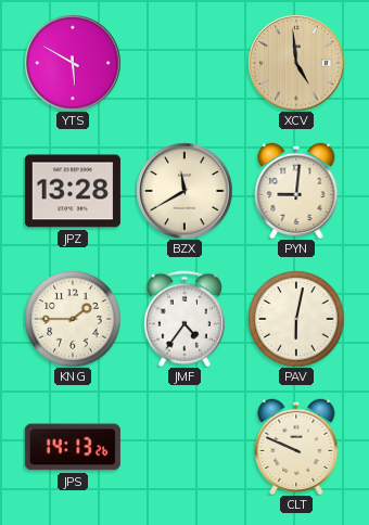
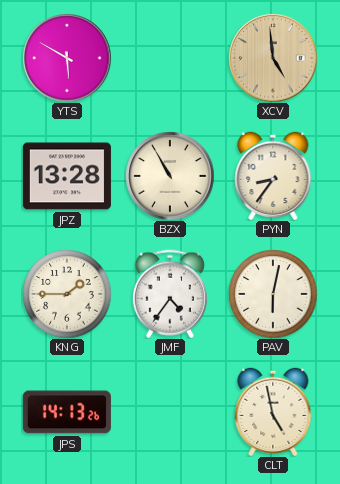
BZX: 11:40 -> 10:55 (170, 176)
PYN: 9:01 -> 8:36 (273, 176)
CLT: 9:49 -> 4:58 (273, 412)
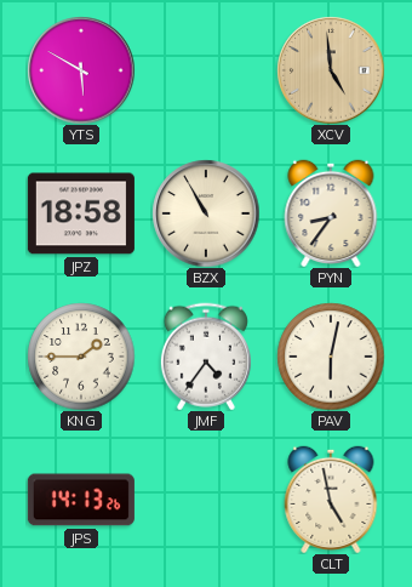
JPZ: 13:28 -> 18:58 (81, 213)
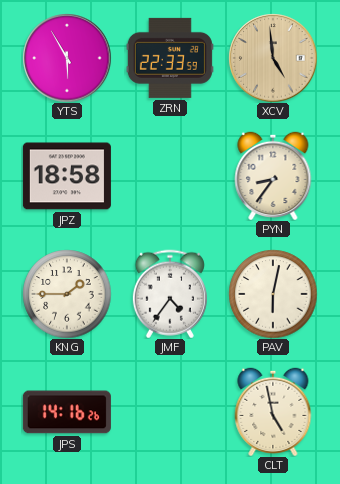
YTS: 5:50 -> 5:55 (67, 58)
ZRN: none -> 22:33 (170, 58)
BZX: 10:55 -> none (206, 213)
JPS: 14:13 -> 14:16 (67, 412)
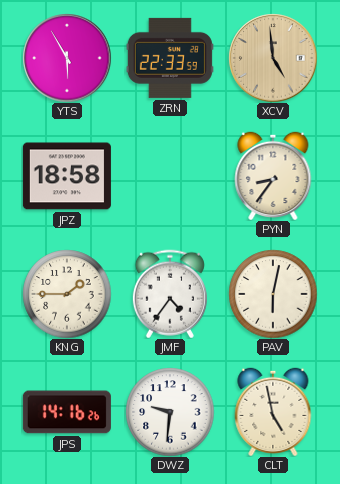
DWZ: none -> 9:31 (170, 412)
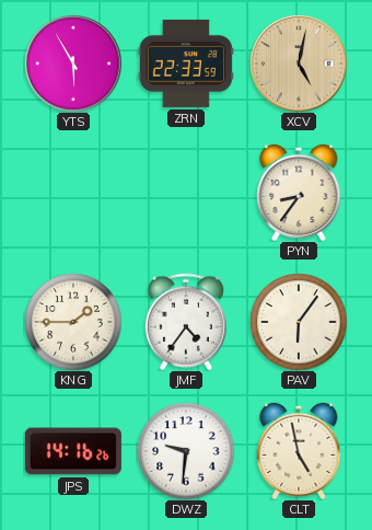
XCV: 4:59 -> 5:02 (299, 64)
JPZ: 18:58 -> none (67, 176)
PAV: 6:02 -> 6:06 (299, 322)
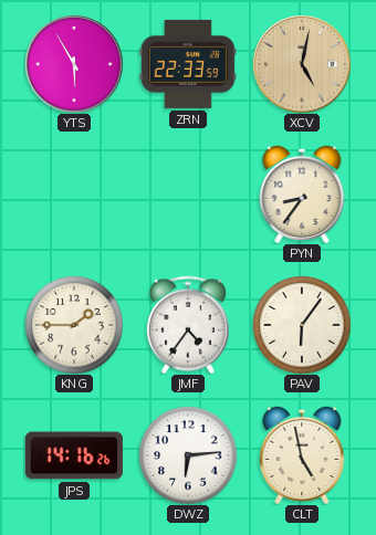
DWZ: 9:31 -> 6:14 (188, 455)
